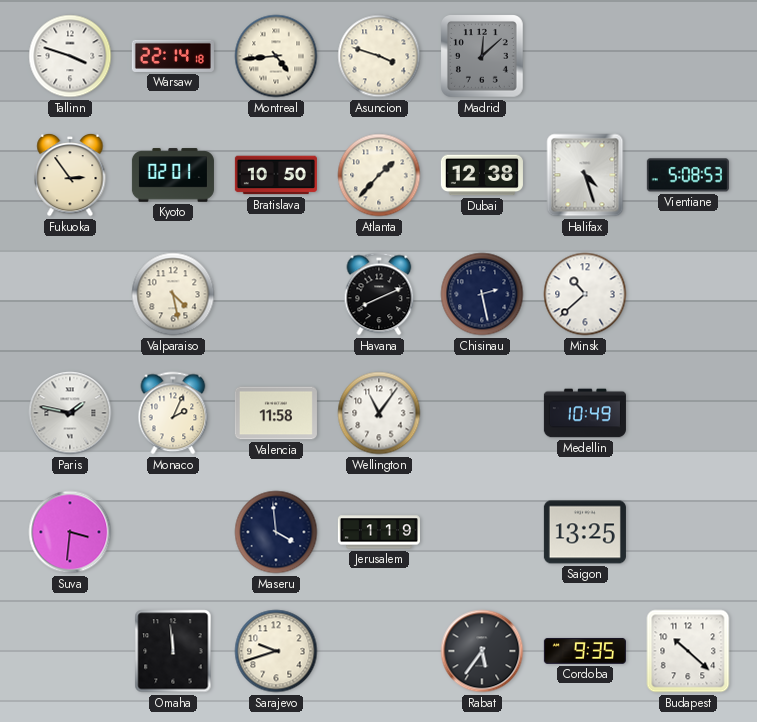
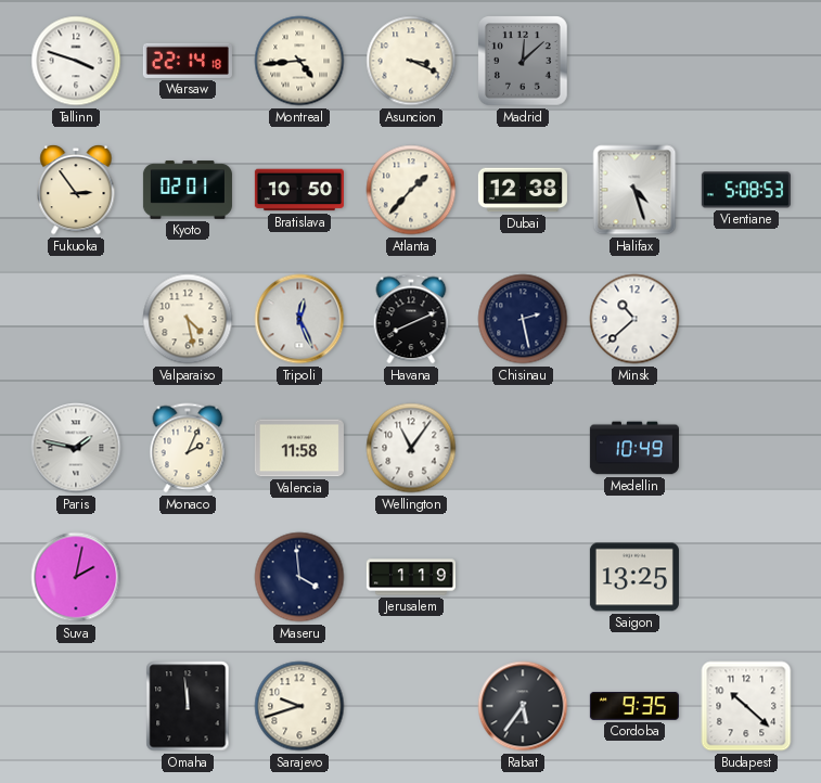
Asuncion: 3:48 -> 3:19 (411, 61)
Tripoli: none -> 12:26 (299, 319)
Suva: 3:31 -> 2:02 (76, 577)
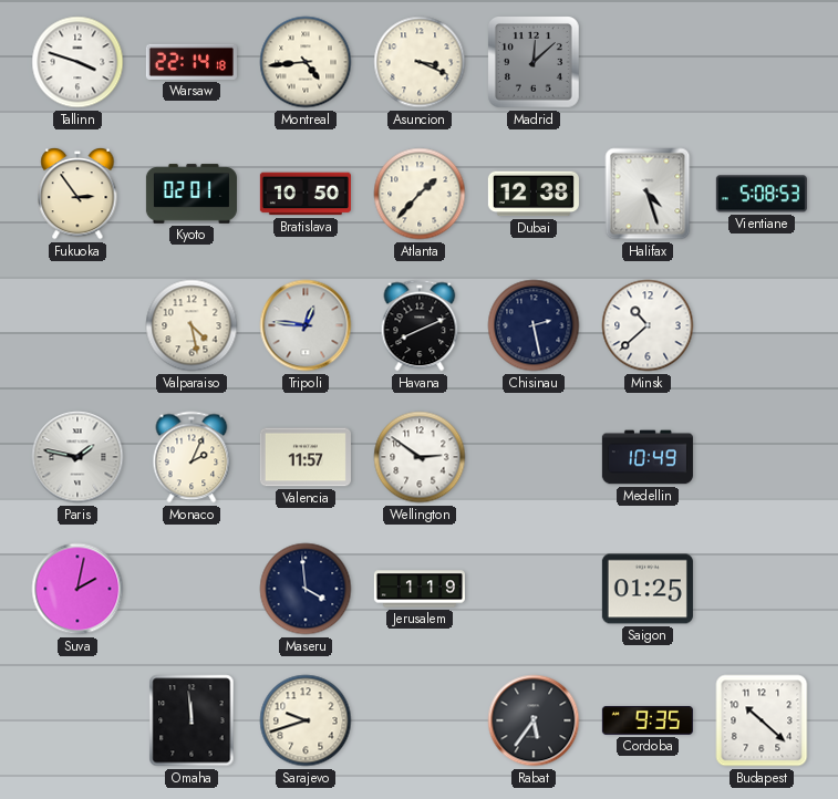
Tripoli: 12:26 -> 12:46 (306, 325)
Valencia: 11:58 -> 11:57 (306, 457)
Wellington: 11:06 -> 2:51 (420, 457)
Saigon: 13:25 -> 01:25 (648, 589)
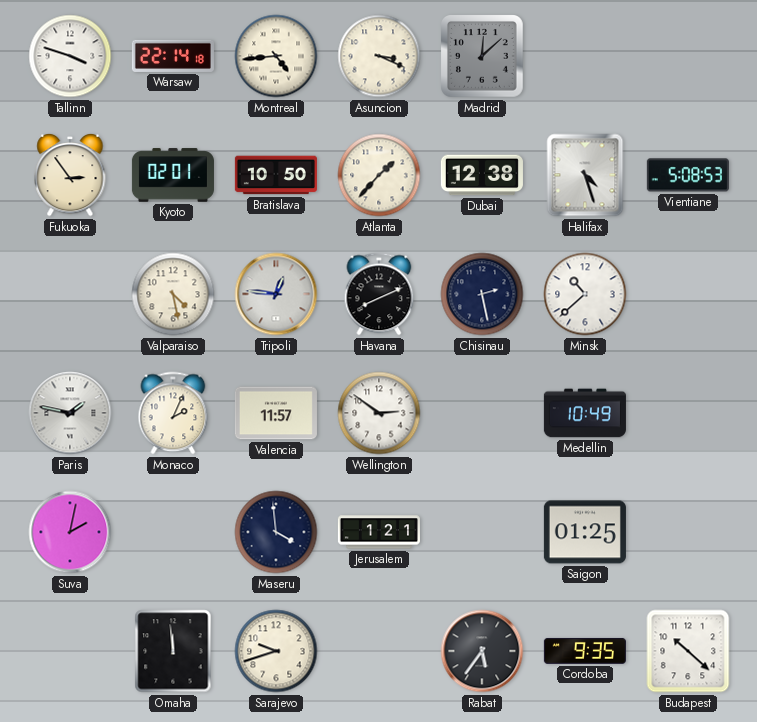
Jerusalem: 1:19 -> 1:21 (379, 532)
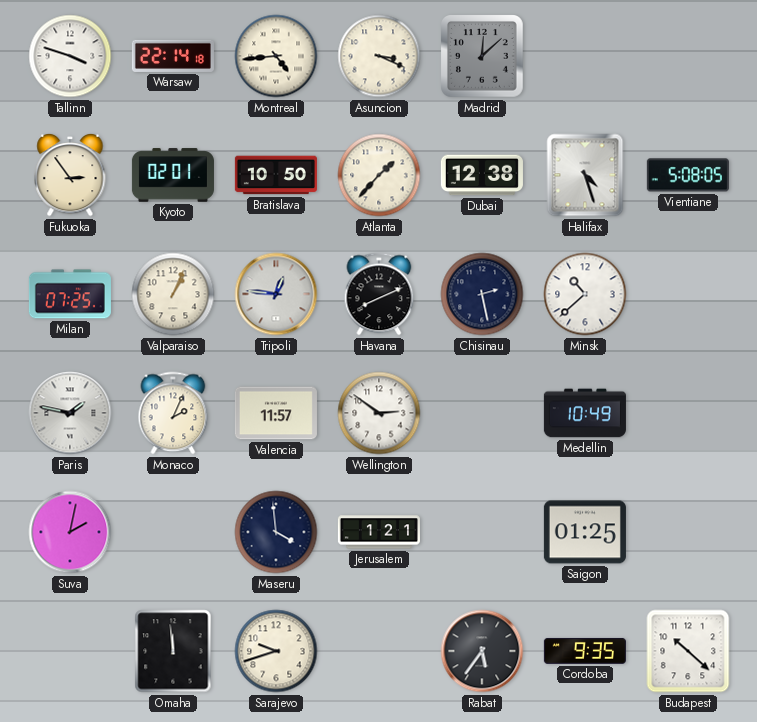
Vientiane: 5:08:53 -> 5:08:05 (688, 175)
Milan: none -> 07:25 (70, 294)
Valparaiso: 4:28 -> 1:04 (173, 294)
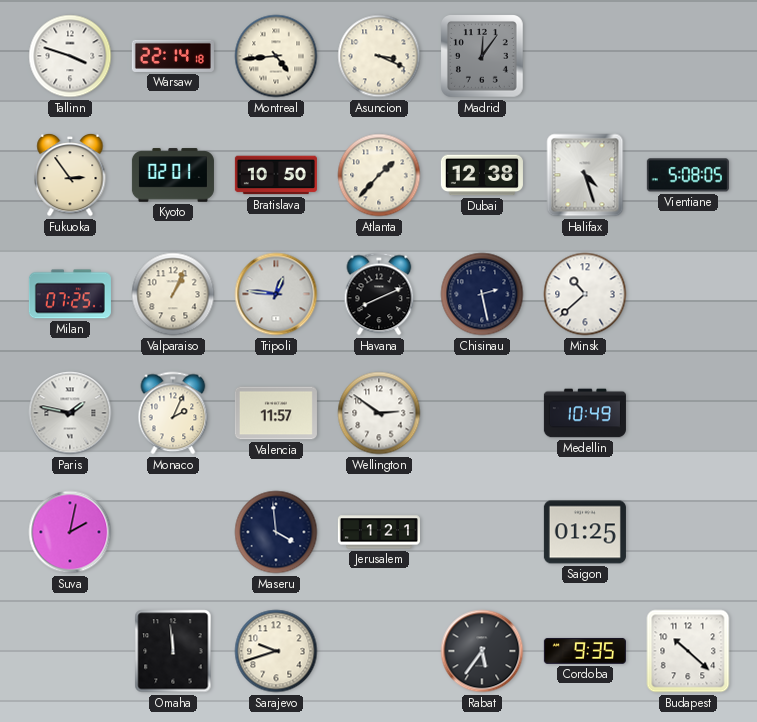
Madrid: 12:08 -> 12:06 (483, 57)
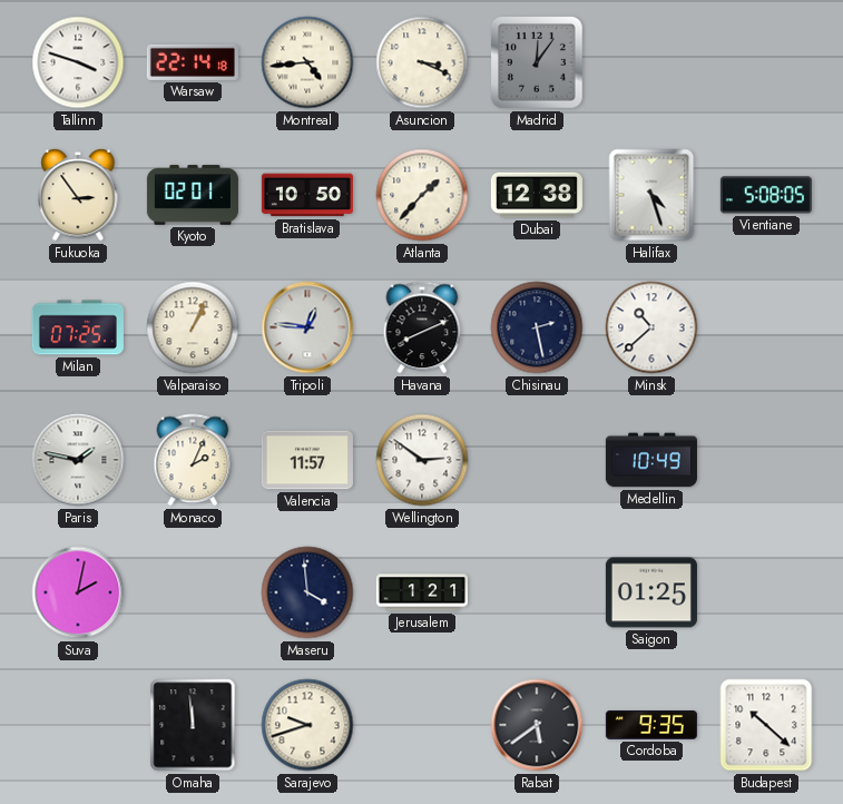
Rabat: 5:36 -> 5:39 (537, 725)
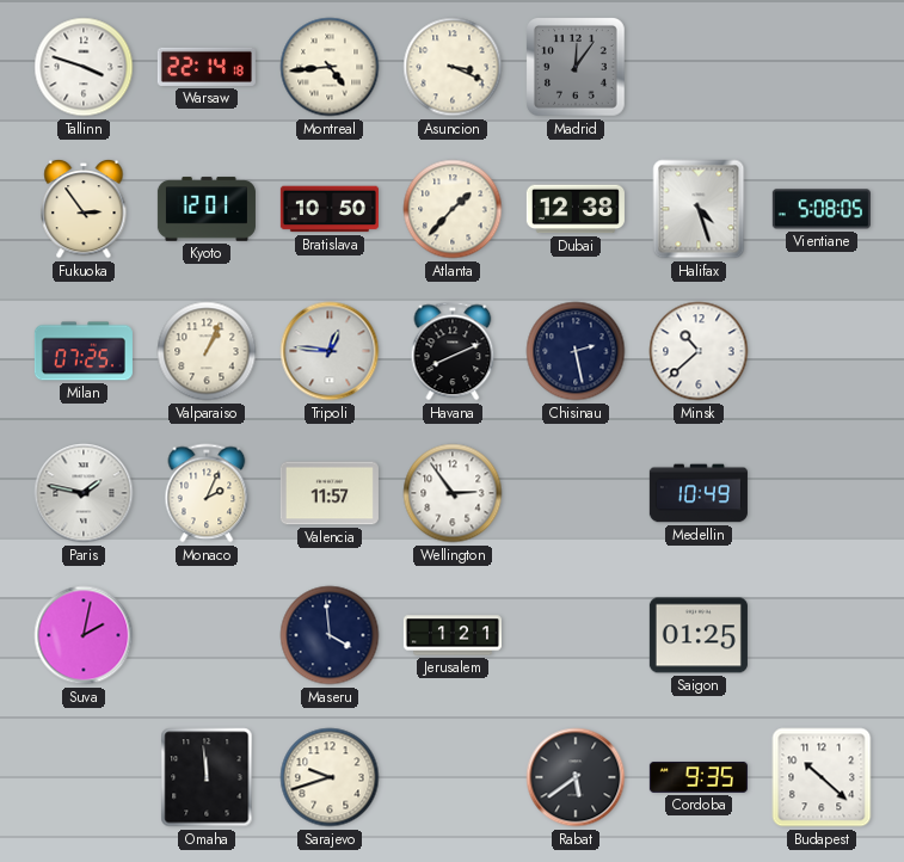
Kyoto: 02:01 -> 12:01 (207, 209)
Wellington: 2:51 -> 2:54 (453, 493)
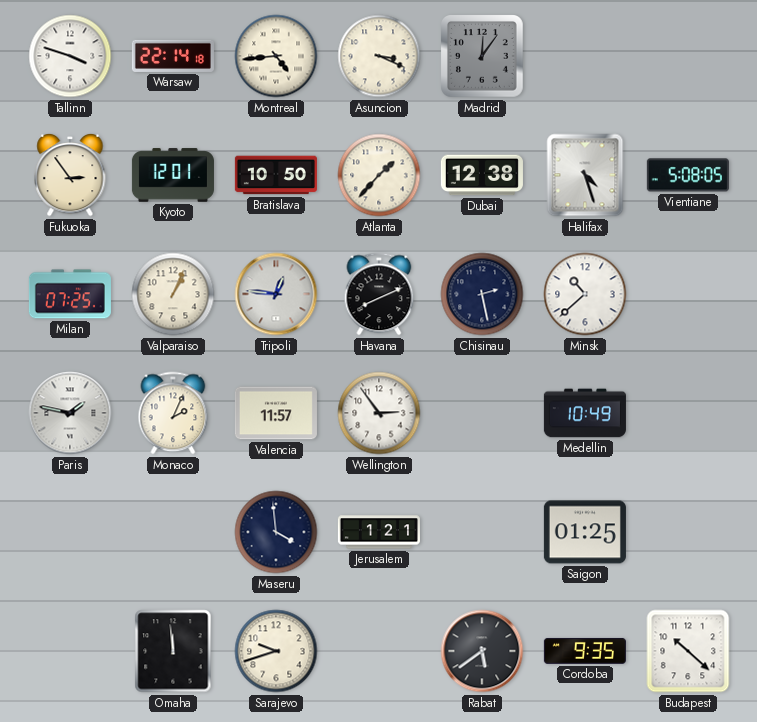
Suva: 2:02 -> none (84, 635)
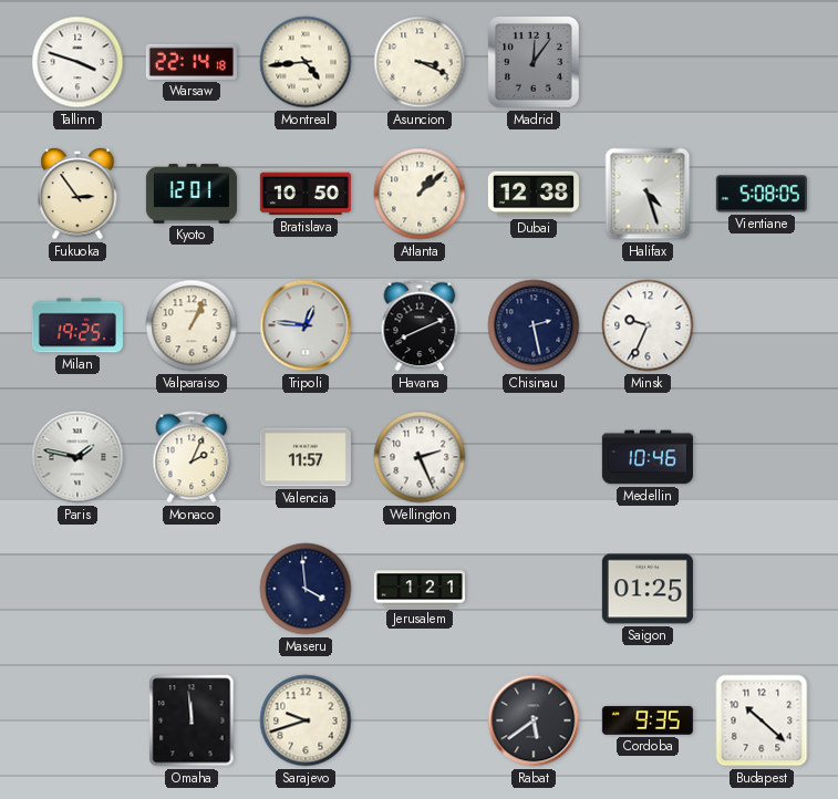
Atlanta: 1:37 -> 1:08 (420, 194)
Milan: 07:25 -> 19:25 (77, 325)
Minsk: 10:38 -> 9:34 (648, 325)
Wellington: 2:54 -> 2:26 (420, 457)
Medellin: 10:49 -> 10:46 (648, 457)
